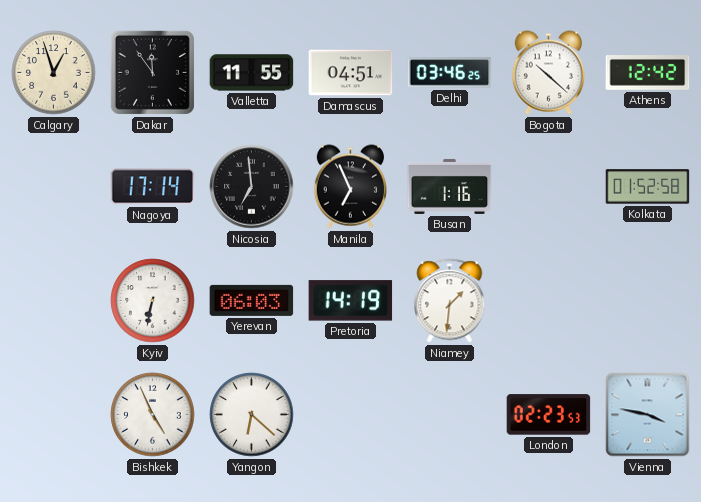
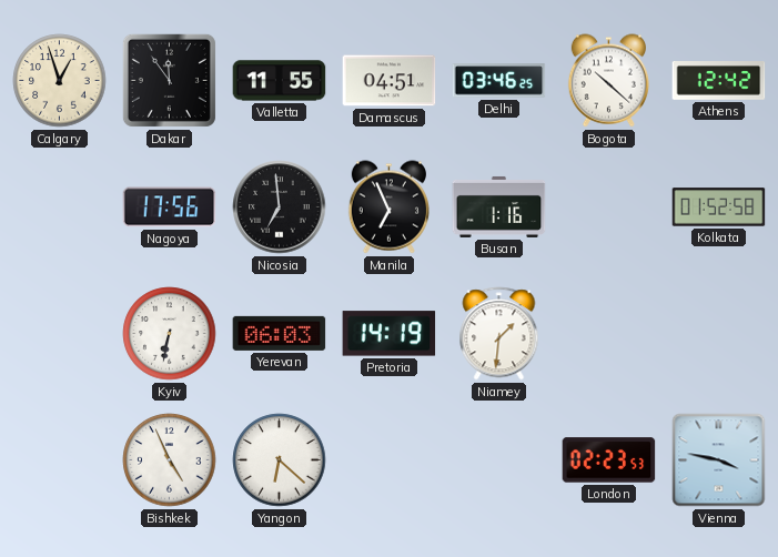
Nagoya: 17:14 -> 17:56 (170, 207)
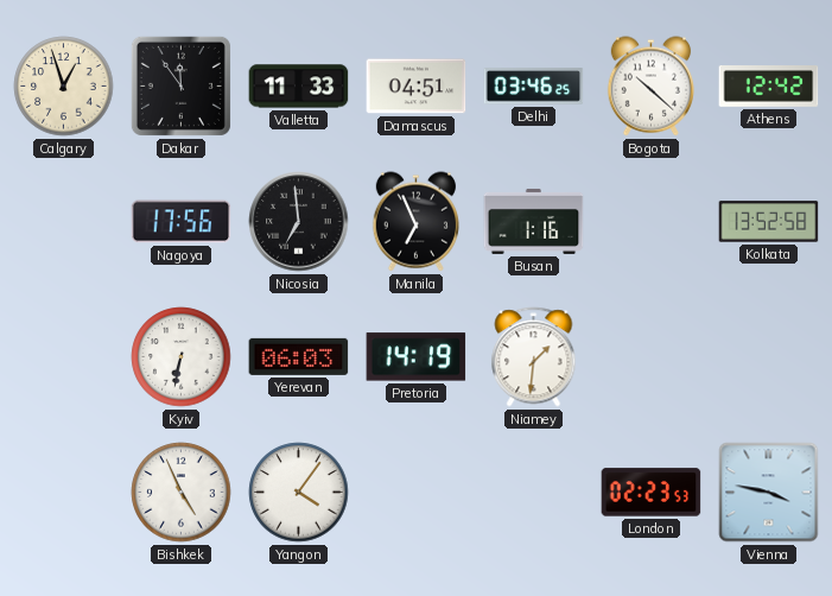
Valletta: 11:55 -> 11:33 (299, 87)
Kolkata: 01:52 -> 13:52 (769, 222)
Yangon: 6:22 -> 4:06 (299, 493)
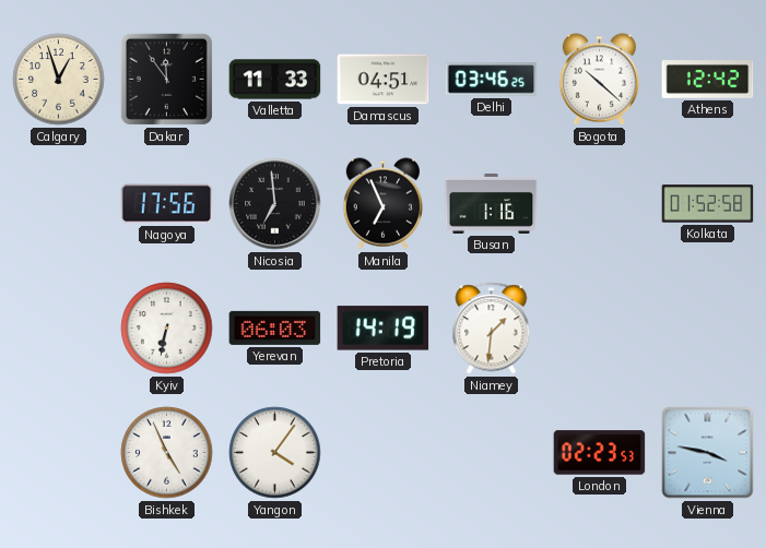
Kolkata: 13:52 -> 01:52 (708, 204)
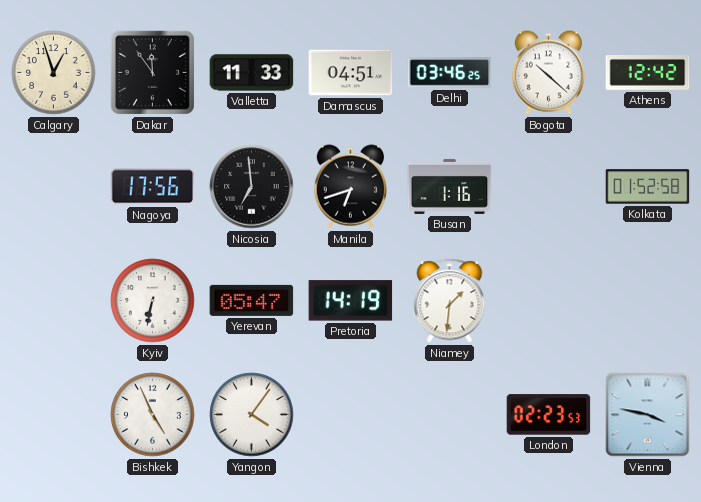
Manila: 6:56 -> 6:42 (350, 187)
Yerevan: 06:03 -> 05:47 (252, 300)
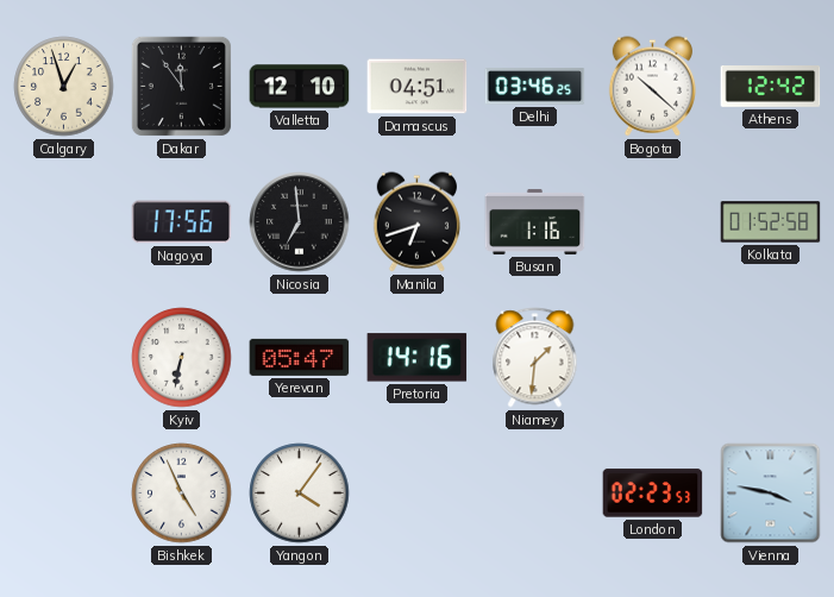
Valletta: 11:33 -> 12:10 (300, 87)
Pretoria: 14:19 -> 14:16 (418, 358)
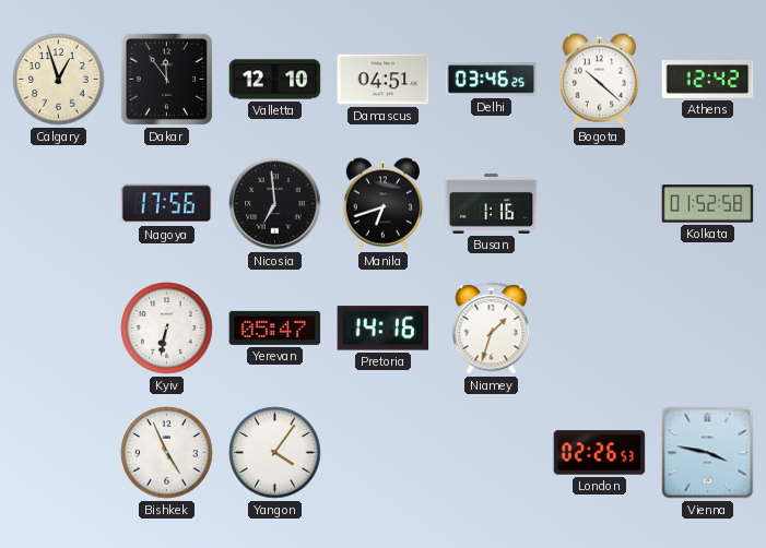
Niamey: 1:31 -> 1:33 (492, 329)
London: 02:23 -> 02:26 (600, 453)
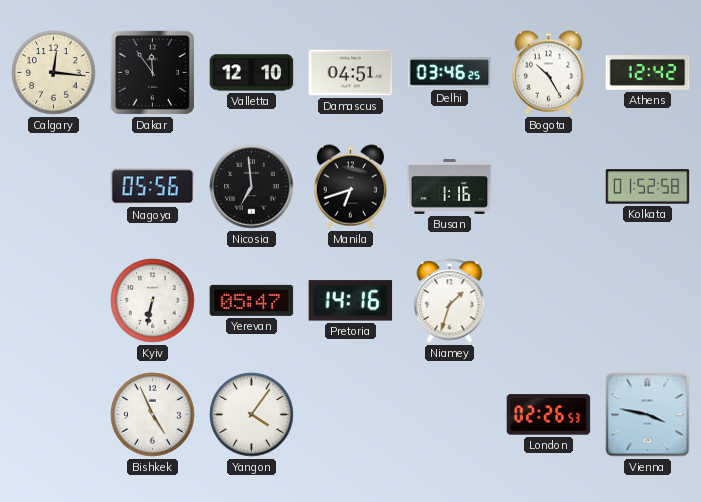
Calgary: 12:57 -> 12:16 (54, 73)
Bogota: 10:22 -> 10:25 (548, 73)
Nagoya: 17:56 -> 05:56 (153, 187)
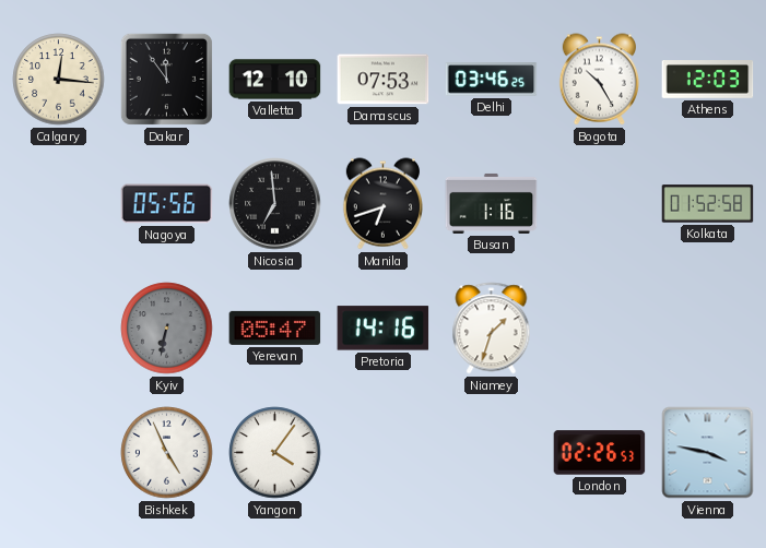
Damascus: 04:51 -> 07:53 (384, 80)
Athens: 12:42 -> 12:03 (708, 80)
Kyiv dial: white -> grey (167, 329)
